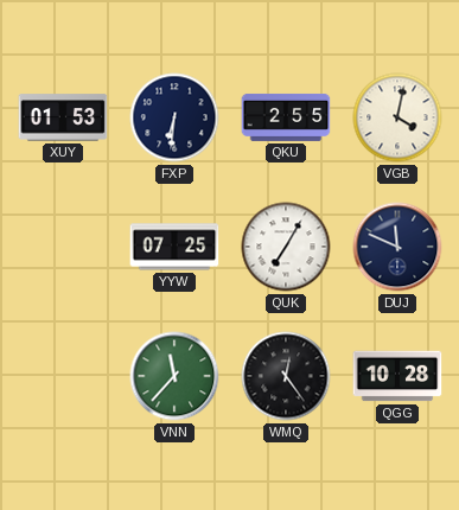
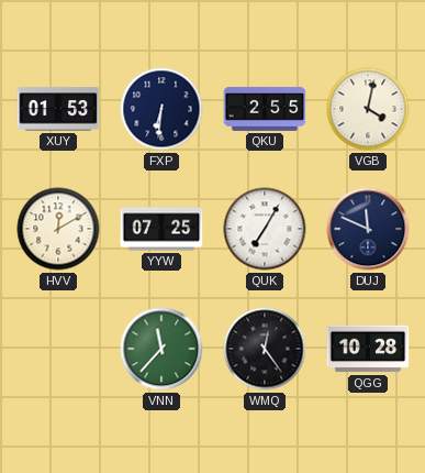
HVV: none -> 12:10 (58, 229)
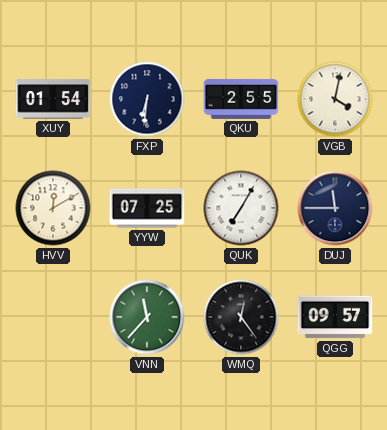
XUY: 01:53 -> 01:54 (53, 99)
DUJ: 11:49 -> 11:45 (335, 208)
QGG: 10:28 -> 09:57 (335, 317)
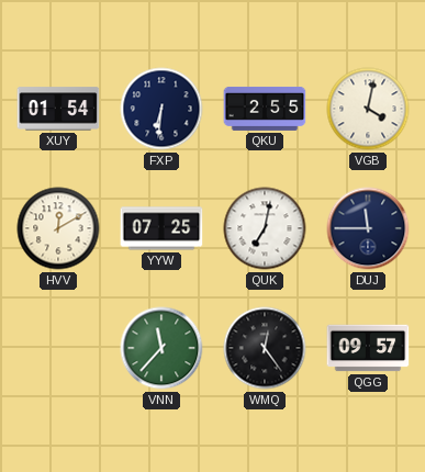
QUK: 7:05 -> 7:02 (265, 228)
